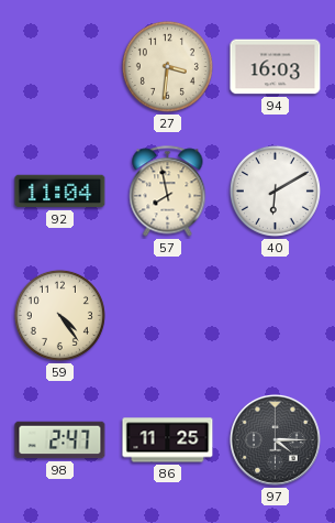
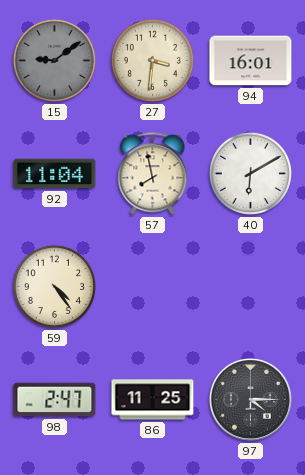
15: none -> 9:09 (54, 60)
94: 16:03 -> 16:01 (251, 61)
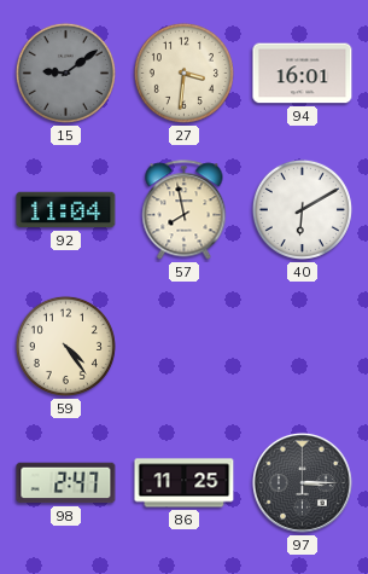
97: 4:15 -> 3:15 (302, 482)
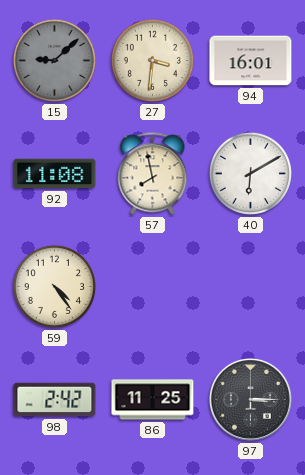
15: 9:09 -> 9:08 (54, 60)
92: 11:04 -> 11:08 (55, 174)
98: 2:47 -> 2:42 (55, 400)
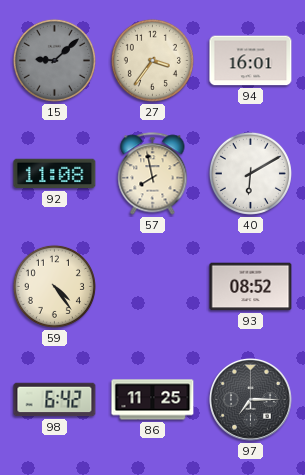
27: 3:31 -> 3:36 (152, 60)
93: none -> 08:52 (251, 287)
98: 2:42 -> 6:42 (55, 400)
97: 3:15 -> 7:15 (250, 399)
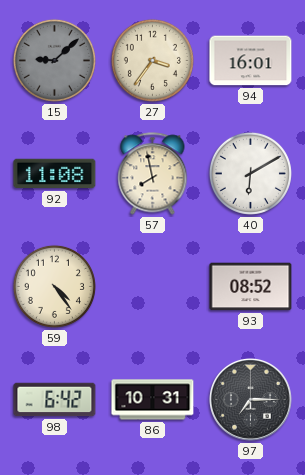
86: 11:25 -> 10:31 (153, 400)
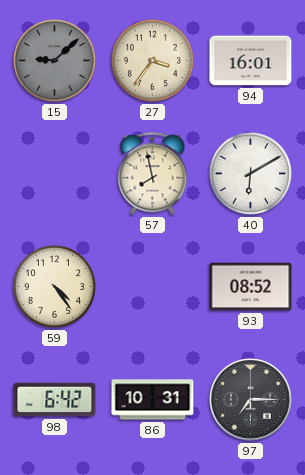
92: 11:08 -> none (55, 174)
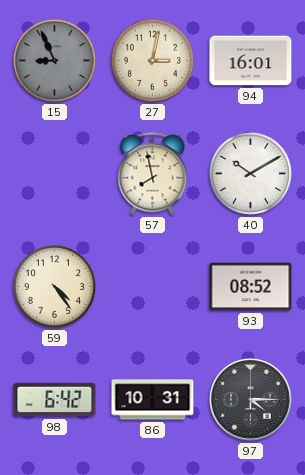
15: 9:08 -> 8:56 (54, 60)
27: 3:36 -> 3:02 (152, 60)
40: 6:10 -> 10:10 (250, 173)
97: 7:15 -> 4:15 (250, 399)
